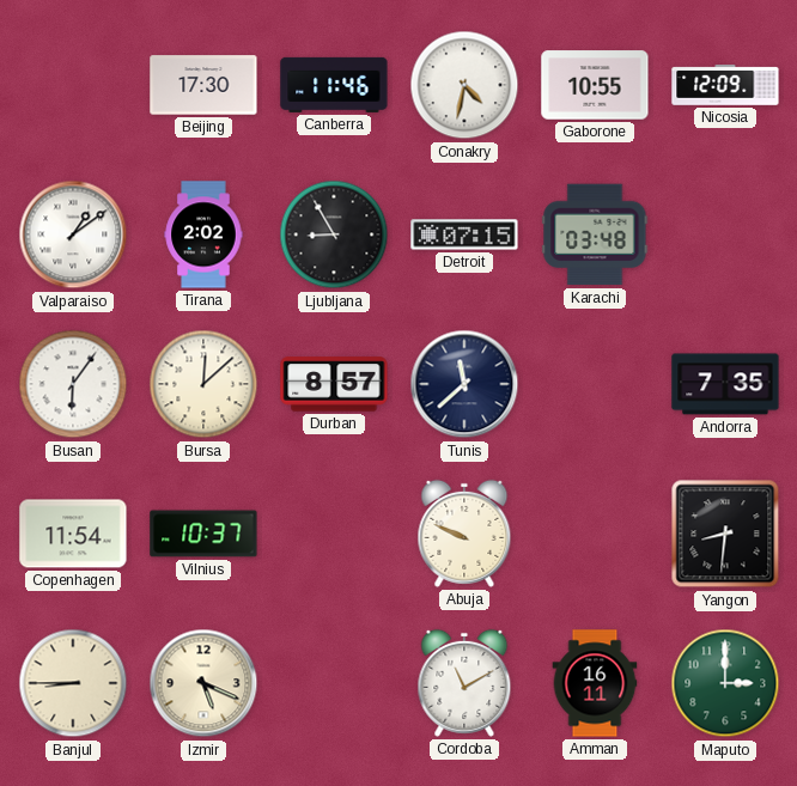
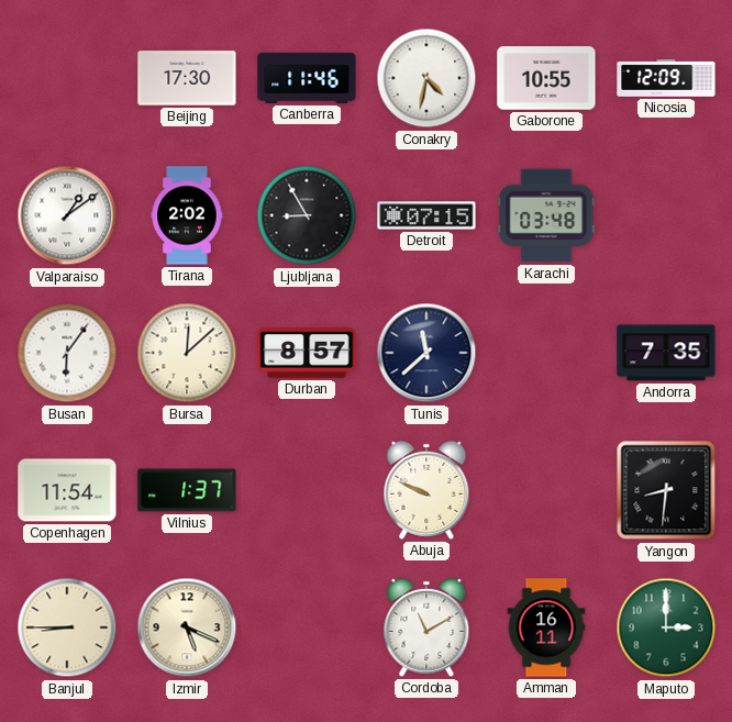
Vilnius: 10:37 -> 1:37 (187, 490)
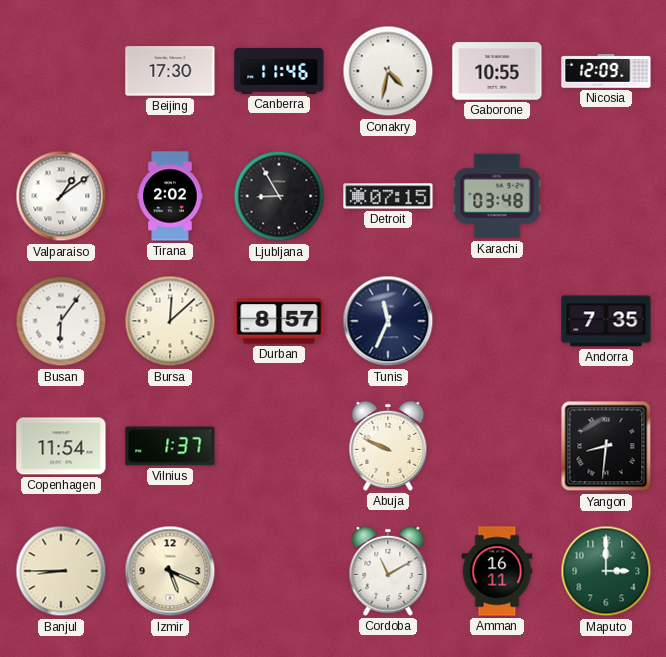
Tunis: 11:38 -> 11:34 (388, 321)
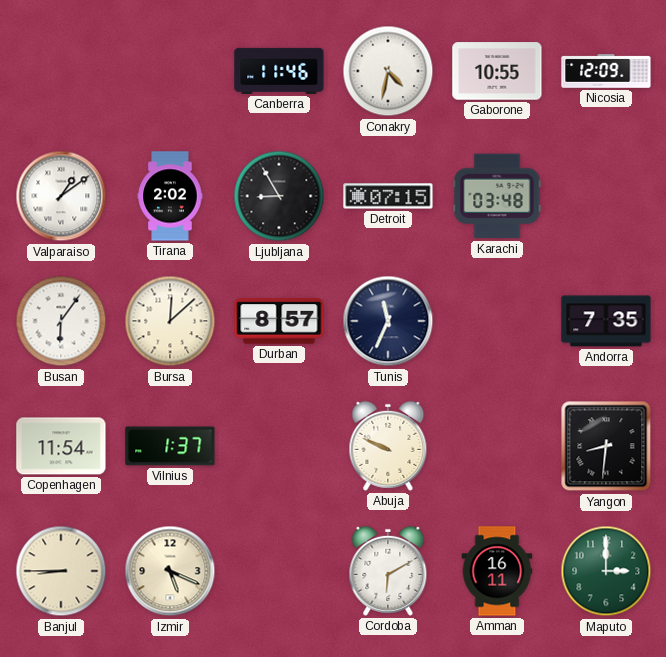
Beijing: 17:30 -> none (170, 71)
Cordoba: 11:10 -> 6:10 (388, 571)
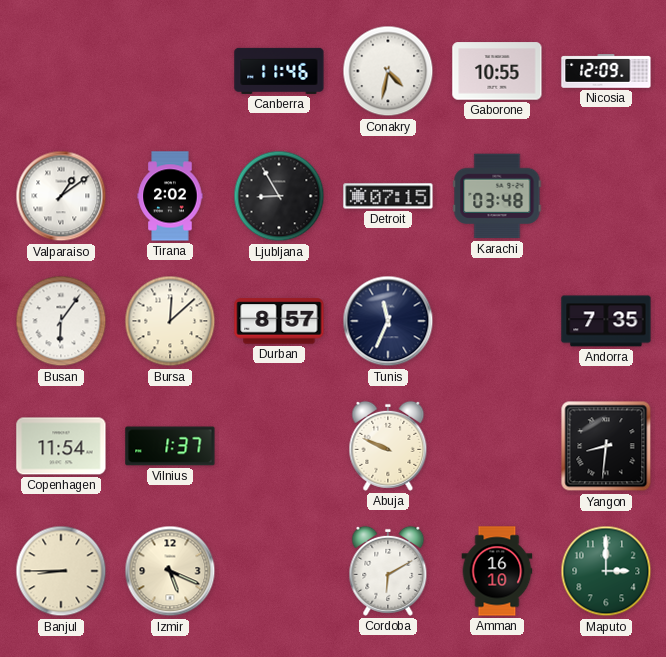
Amman: 16:11 -> 16:10 (497, 571)
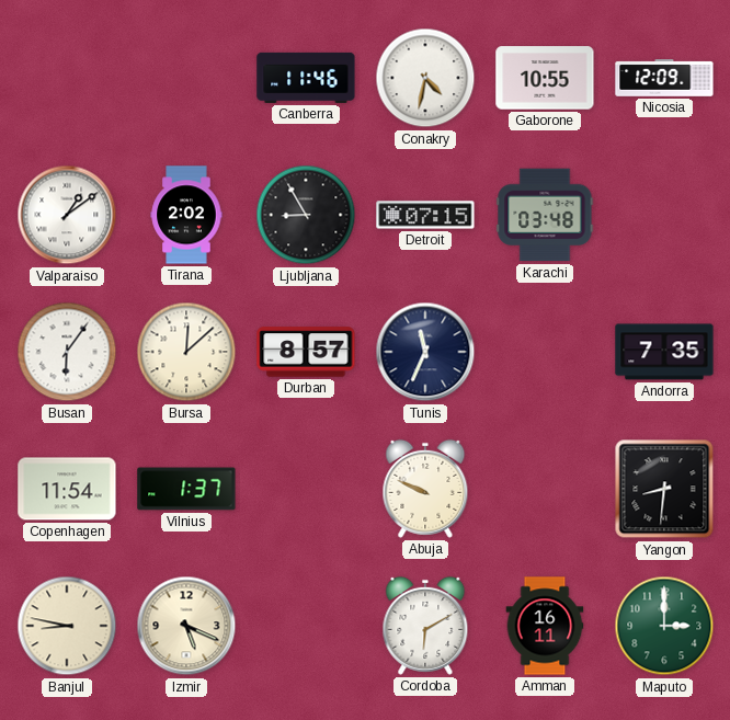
Banjul: 8:45 -> 8:47 (67, 626)
Amman: 16:10 -> 16:11 (545, 626)
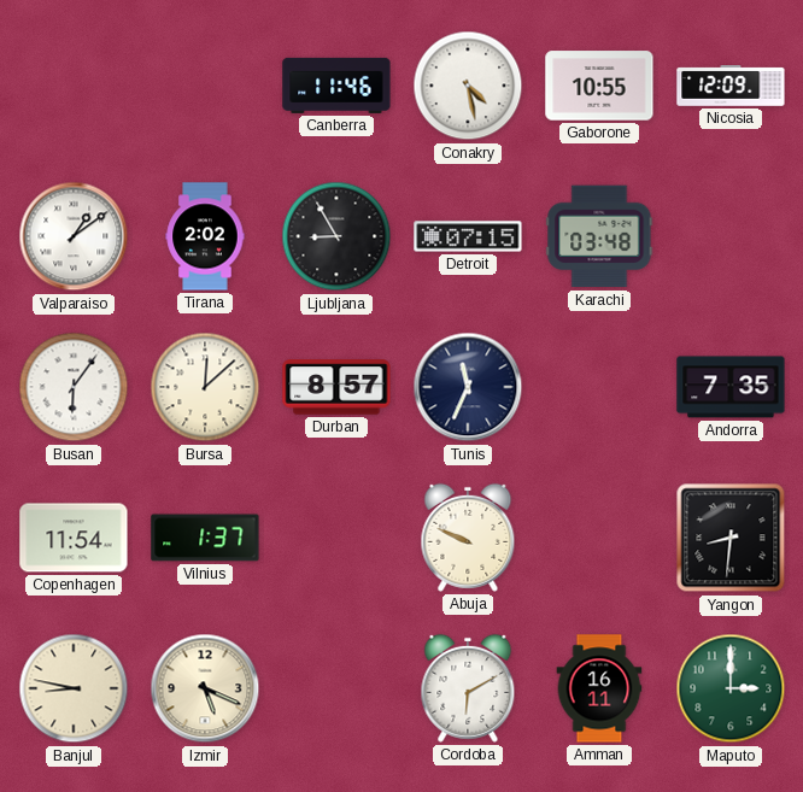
Conakry: 4:32 -> 4:28 (468, 86)
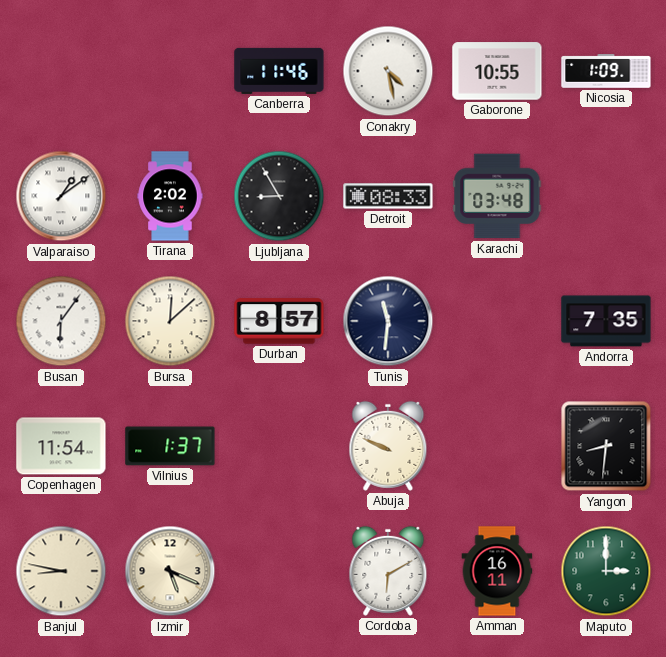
Nicosia: 12:09 -> 1:09 (606, 71)
Detroit: 07:15 -> 08:33 (388, 196)
Tunis: 11:34 -> 11:31 (388, 321)
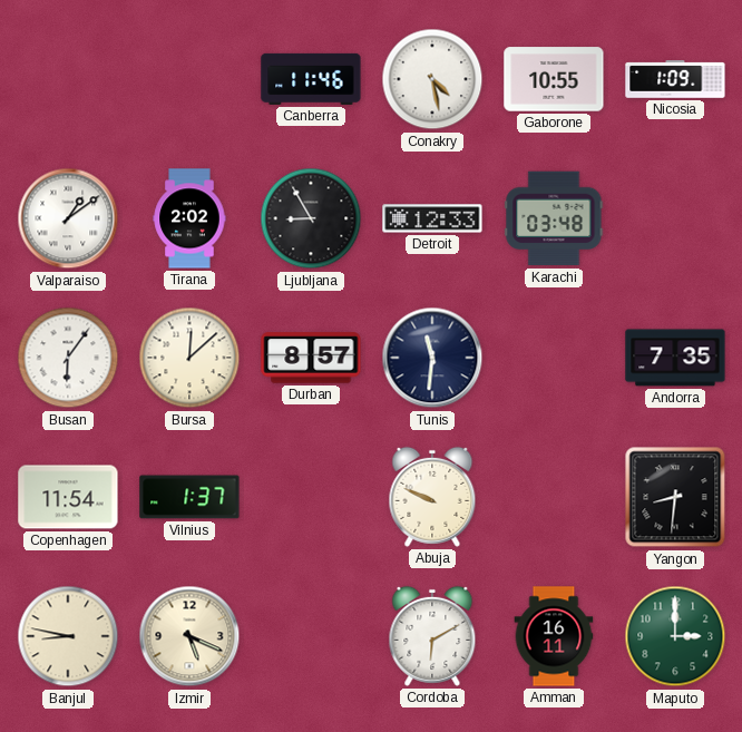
Detroit: 08:33 -> 12:33 (432, 218)
